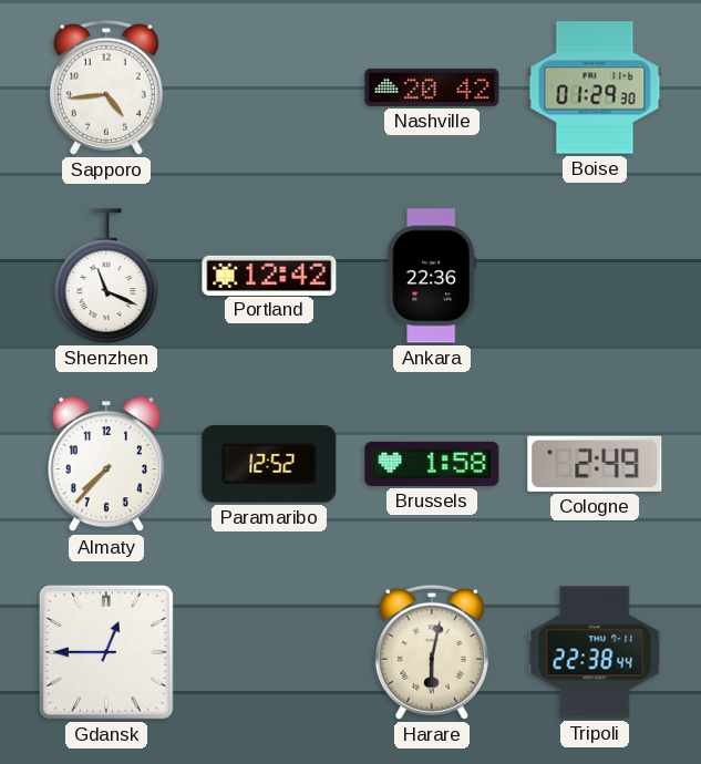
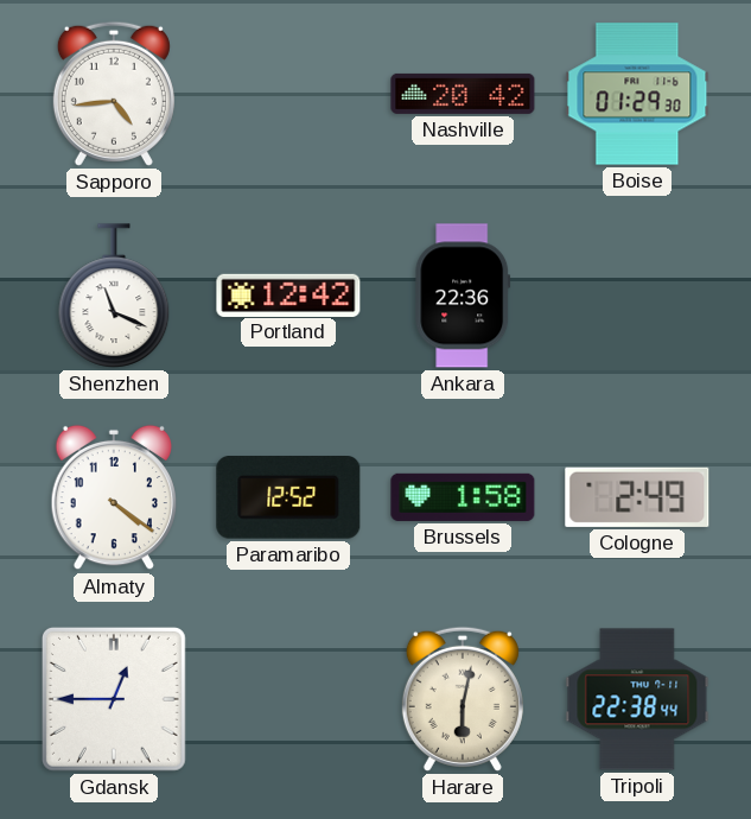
Almaty: 7:37 -> 4:21 (113, 497)
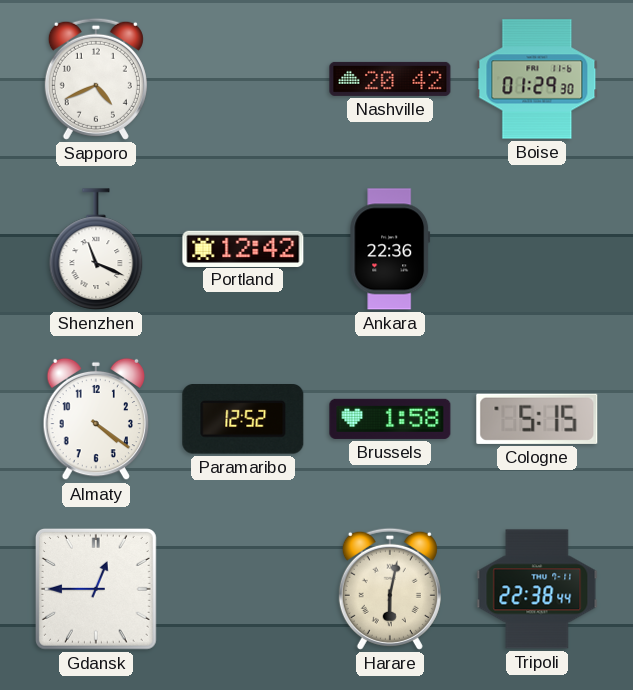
Sapporo: 4:44 -> 4:41 (96, 79)
Cologne: 2:49 -> 5:15 (537, 419)
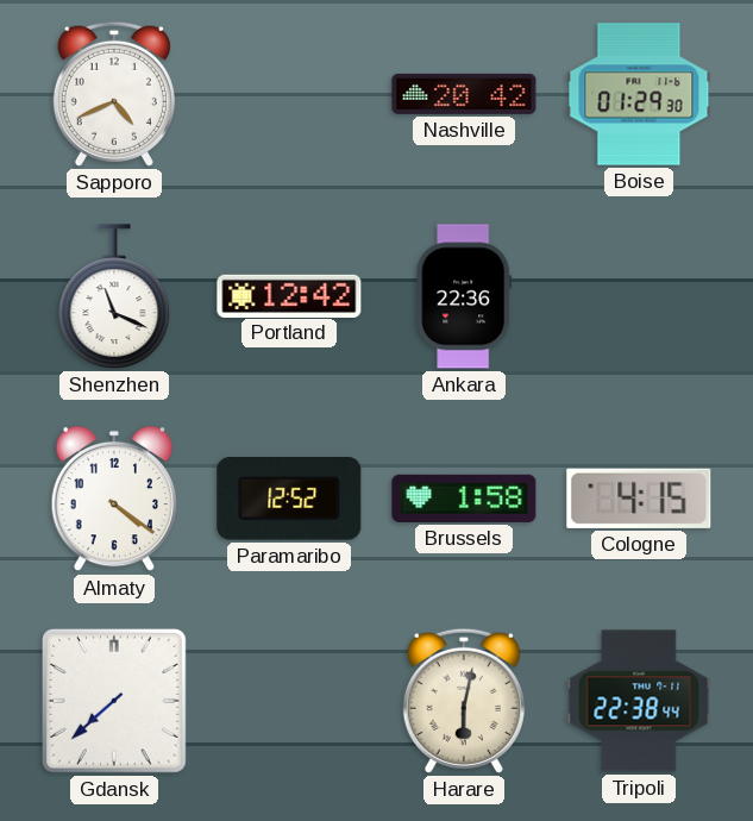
Cologne: 5:15 -> 4:15 (639, 499)
Gdansk: 12:45 -> 7:38 (114, 701)
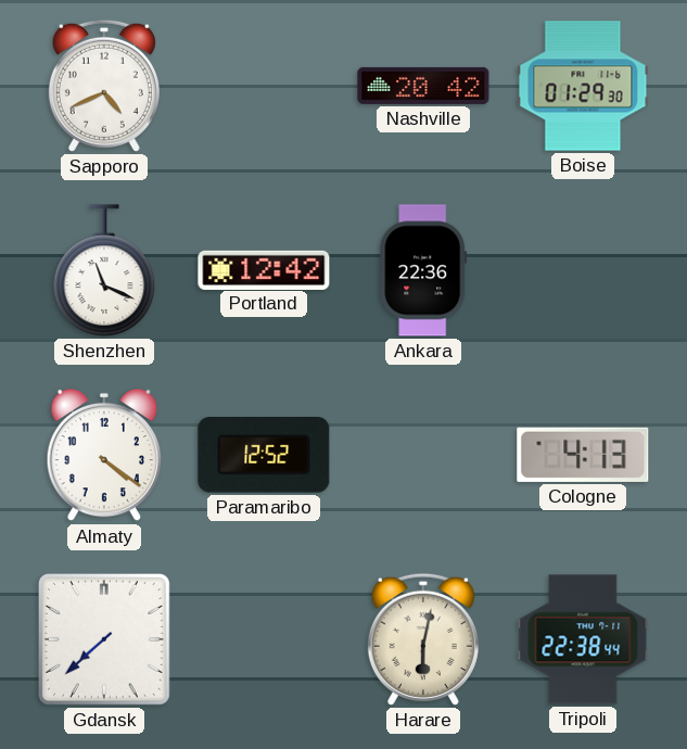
Brussels: 1:58 -> none (464, 499)
Cologne: 4:15 -> 4:13 (583, 455)
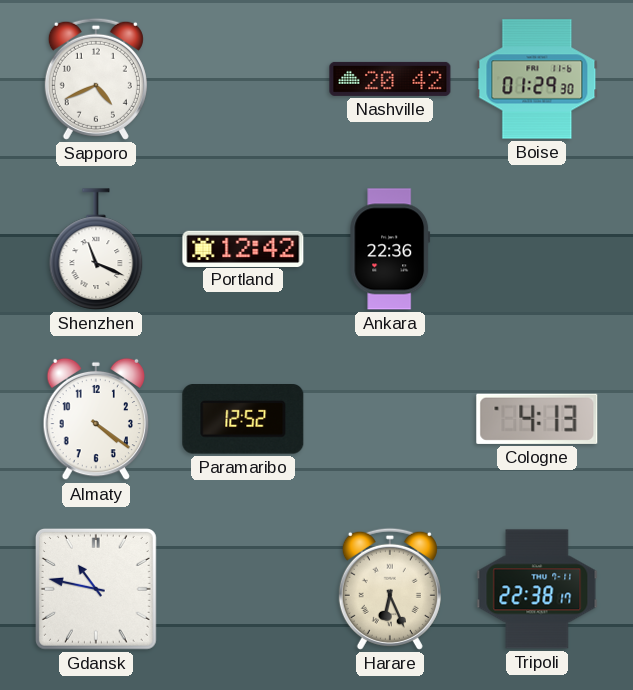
Gdansk: 7:38 -> 10:47 (96, 589)
Harare: 6:02 -> 6:26 (390, 589)
Tripoli: 22:38:44 -> 22:38:17 (537, 589)
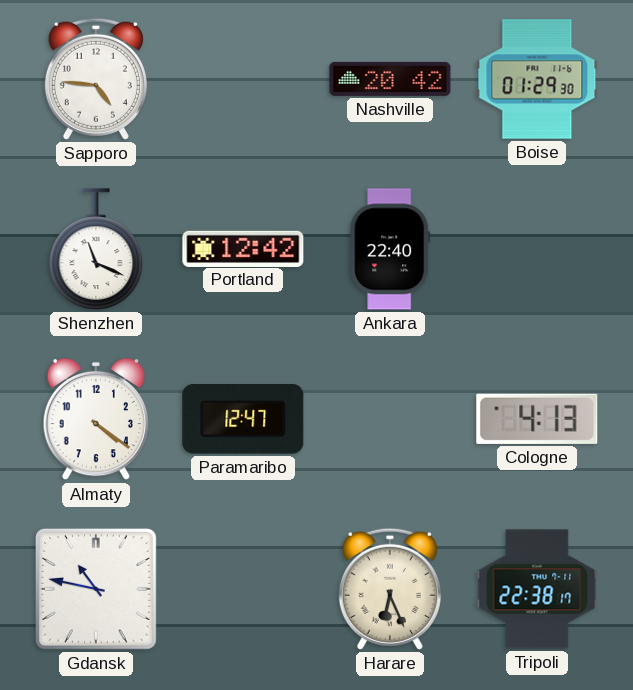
Sapporo: 4:41 -> 4:46 (96, 79)
Ankara: 22:36 -> 22:40 (390, 249)
Paramaribo: 12:52 -> 12:47 (243, 420)
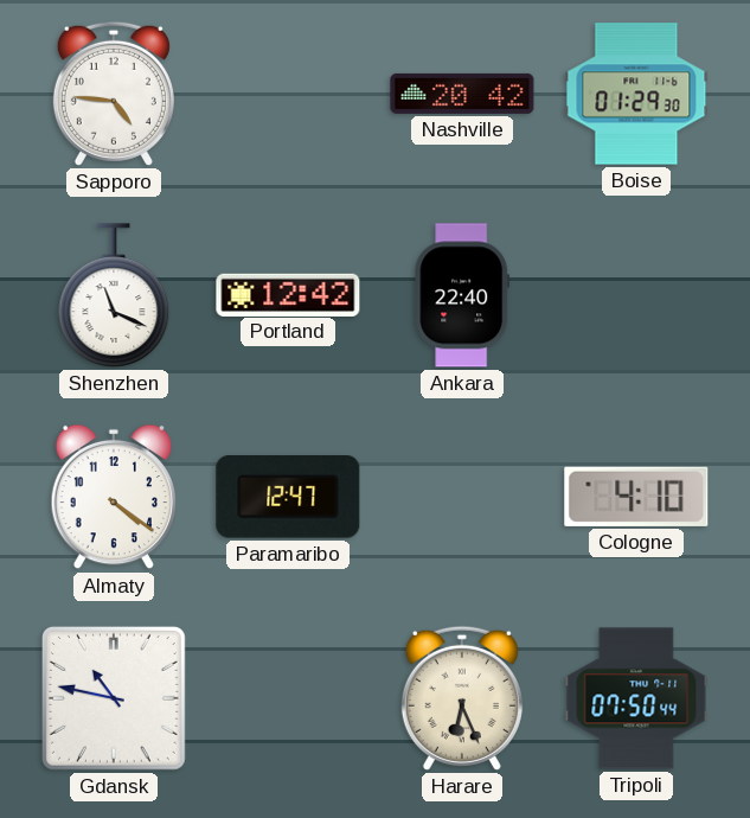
Cologne: 4:13 -> 4:10 (636, 497)
Tripoli: 22:38 -> 07:50 (636, 698)
